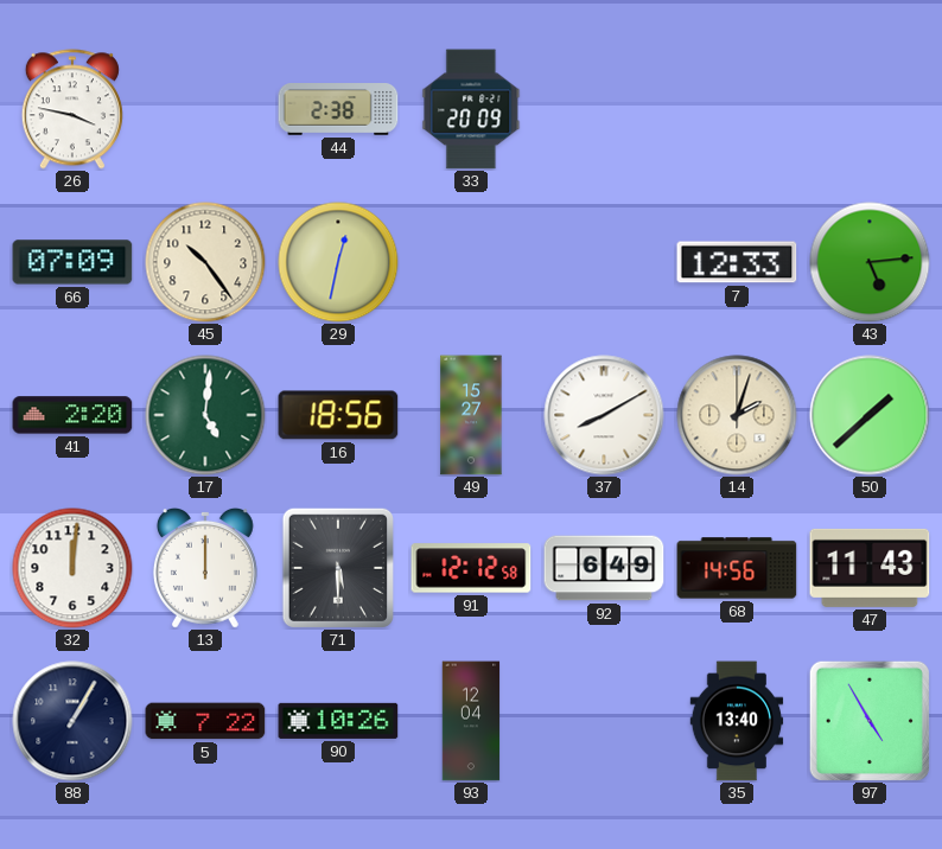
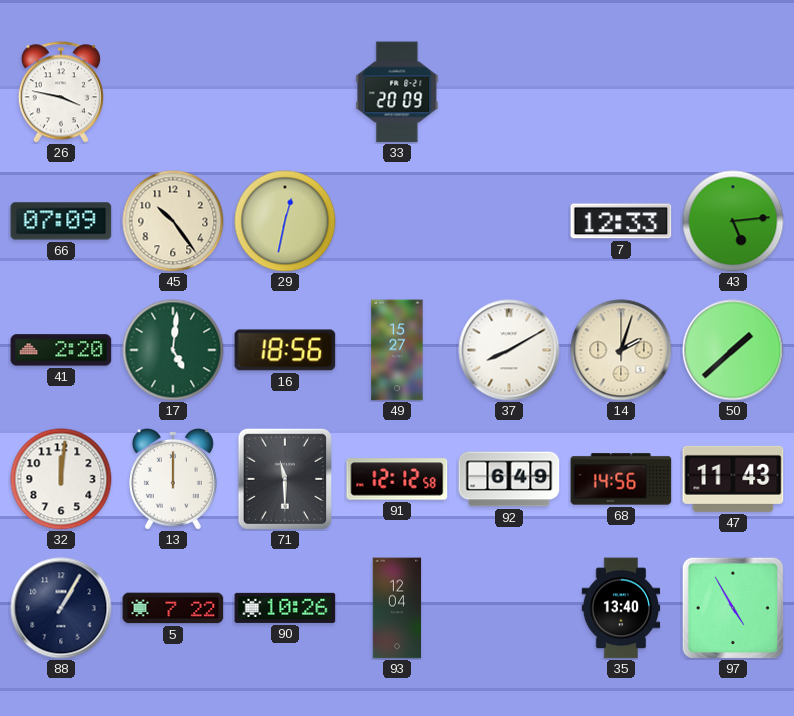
44: 2:38 -> none (338, 110)
71: 5:30 -> 11:30 (285, 479)
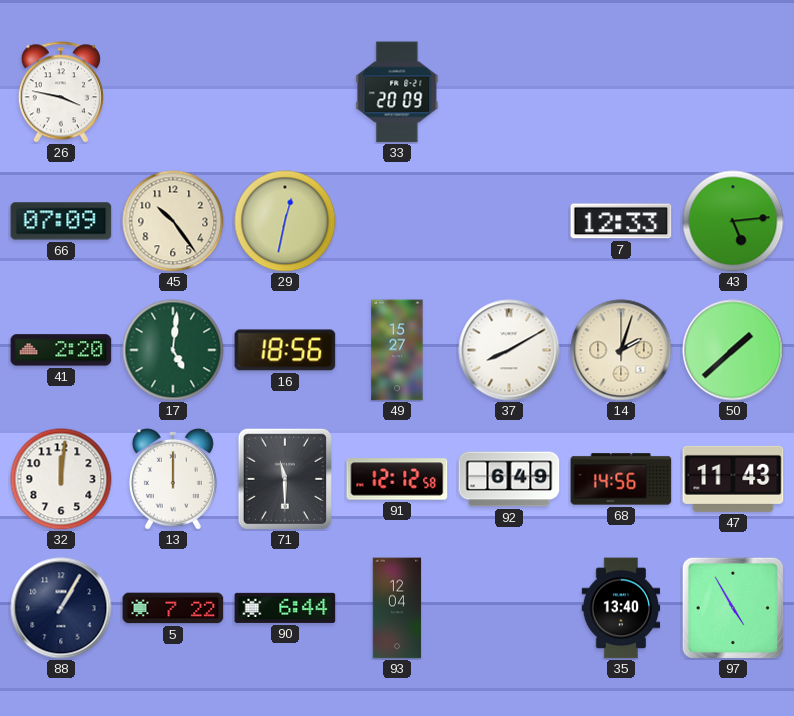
90: 10:26 -> 6:44 (285, 608)
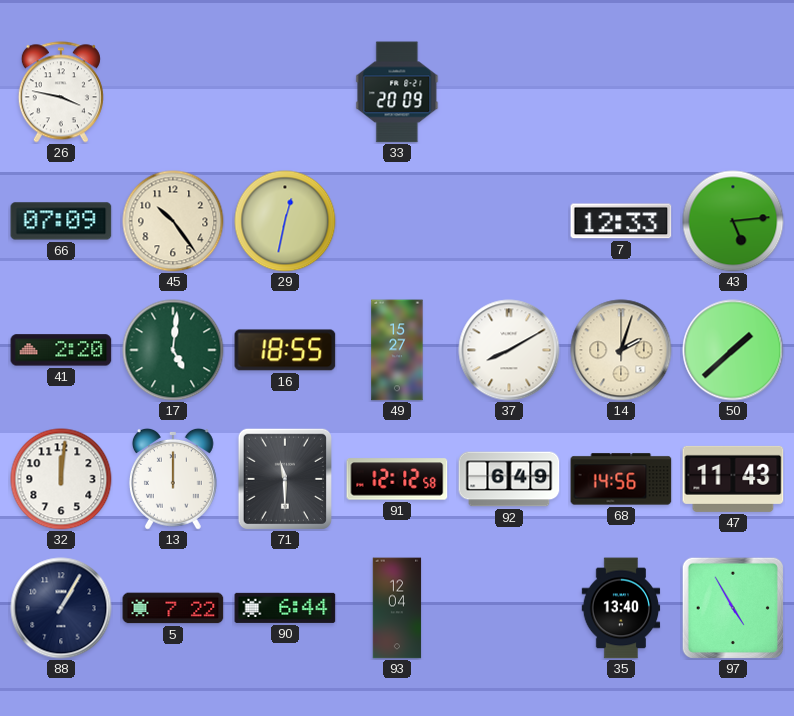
16: 18:56 -> 18:55 (285, 350)
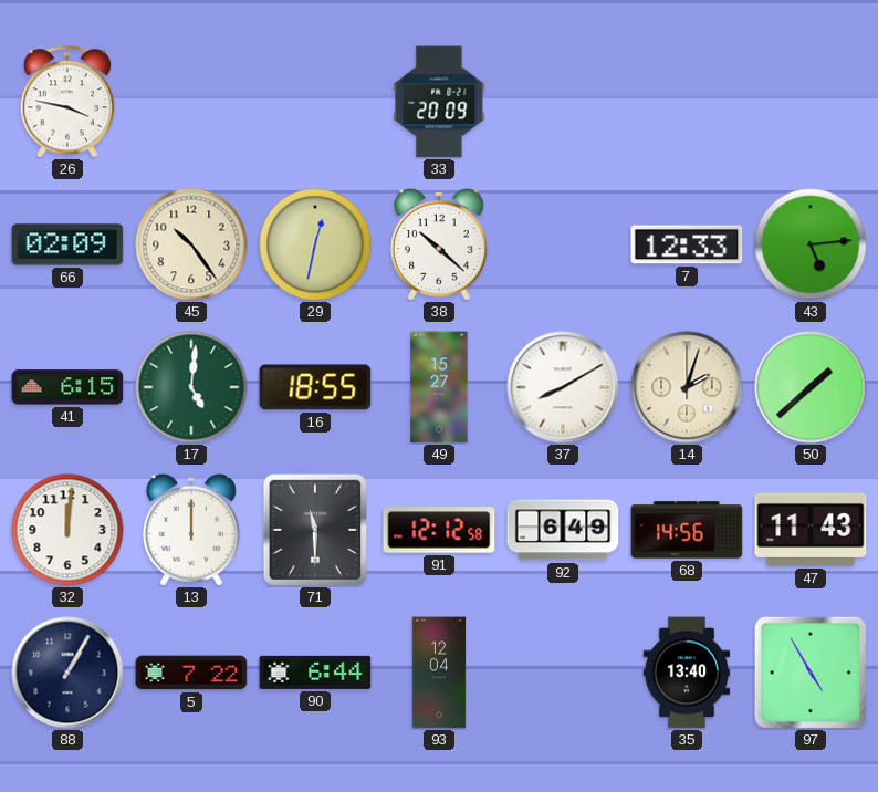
66: 07:09 -> 02:09 (67, 244)
38: none -> 10:22 (439, 244)
41: 2:20 -> 6:15 (67, 387)
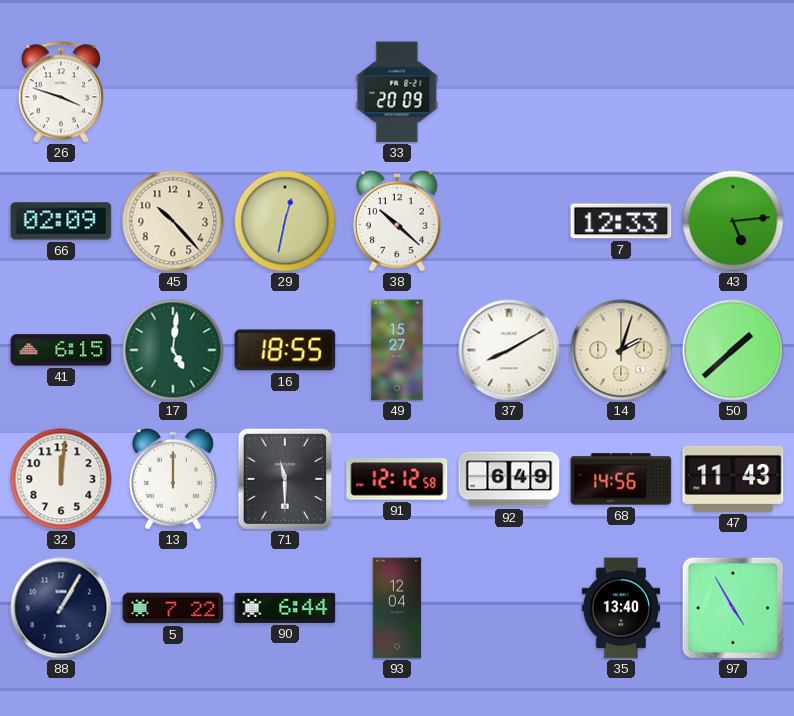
26: 3:47 -> 3:48 (61, 92)
45: 10:24 -> 10:23 (173, 221)
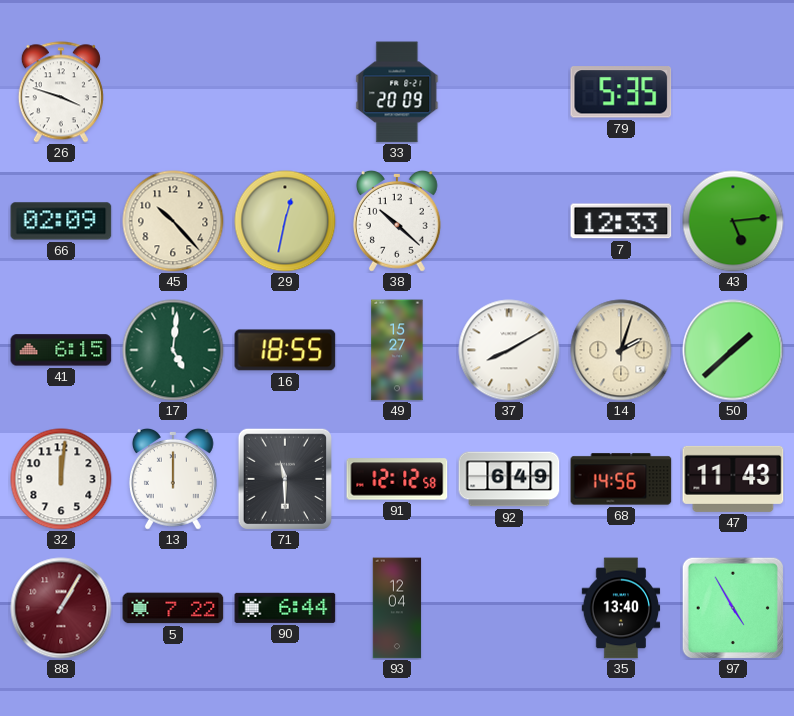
79: none -> 5:35 (621, 92)
88 dial: navy -> burgundy (61, 608)
